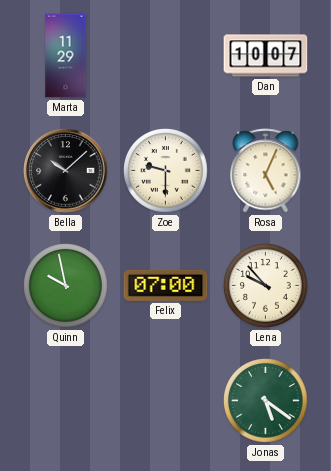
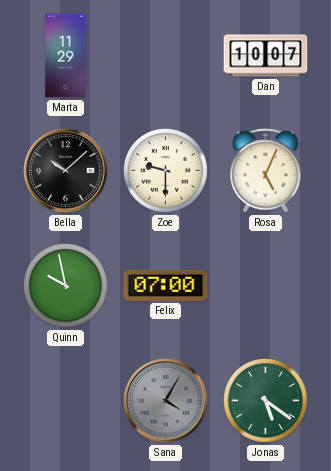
Lena: 9:53 -> none (266, 286)
Sana: none -> 4:05 (166, 401)
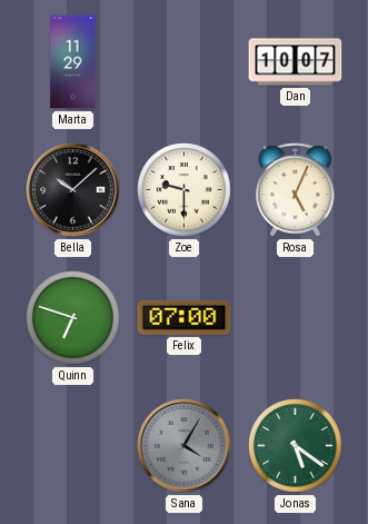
Quinn: 9:58 -> 6:48 (73, 318)
